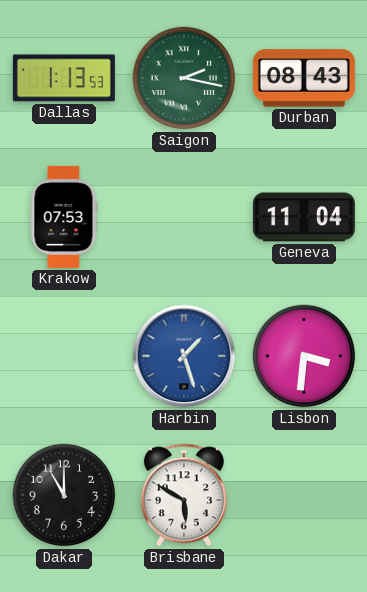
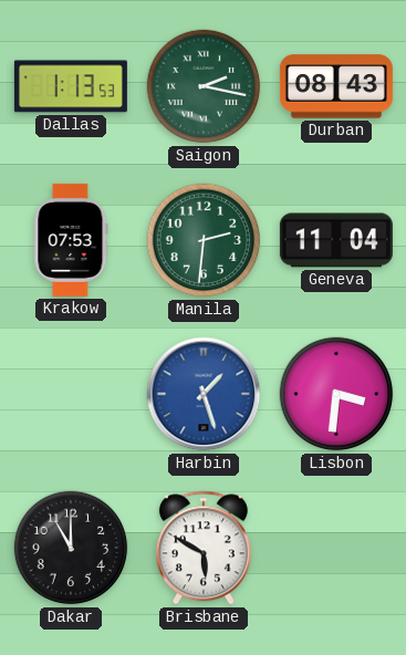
Manila: none -> 2:31 (204, 240)
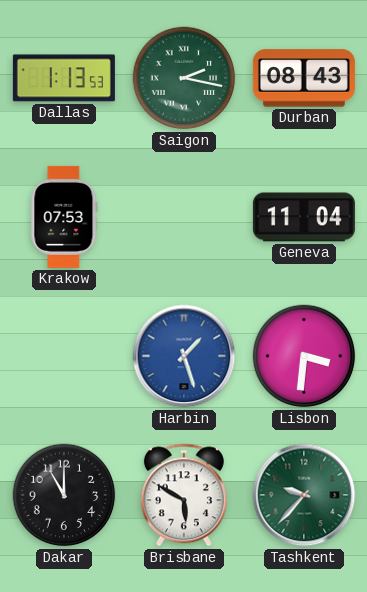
Manila: 2:31 -> none (204, 240)
Tashkent: none -> 9:37 (304, 495)
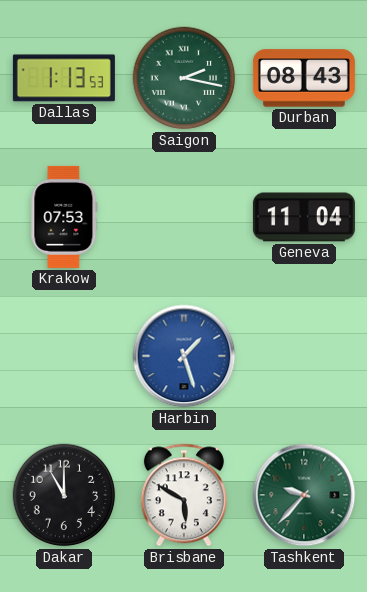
Lisbon: 3:31 -> none (304, 356)
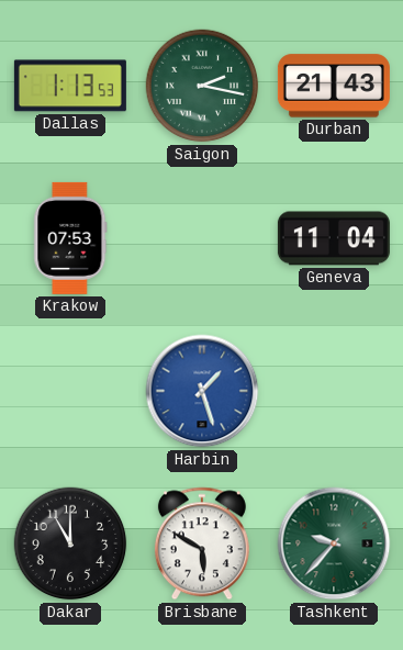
Durban: 08:43 -> 21:43 (334, 86)
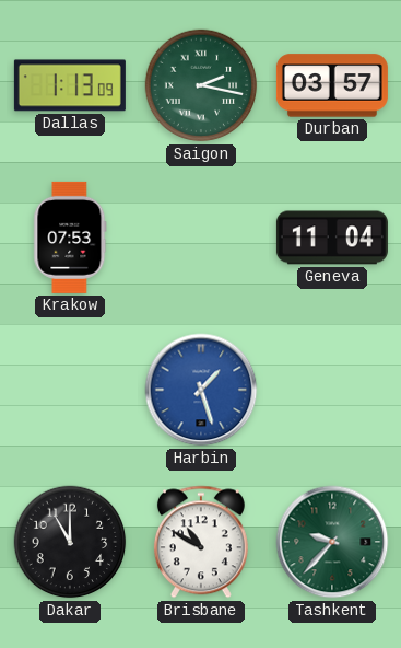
Dallas: 1:13:53 -> 1:13:09 (70, 85)
Durban: 21:43 -> 03:57 (332, 85)
Brisbane: 5:50 -> 10:50 (201, 542)
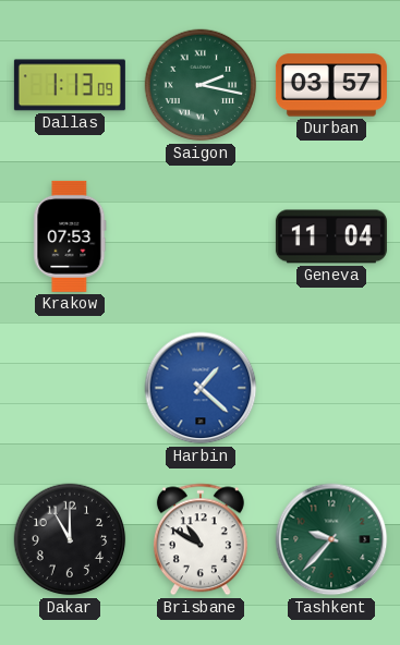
Harbin: 1:27 -> 1:22 (201, 388)
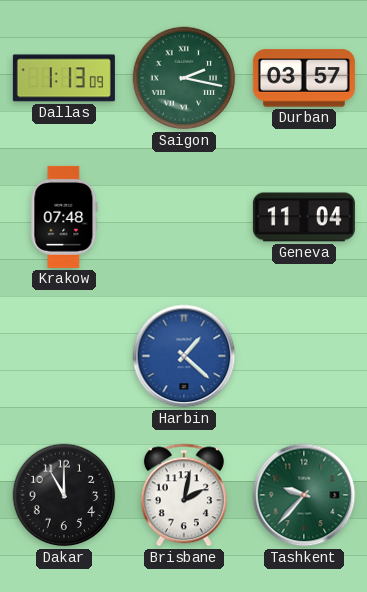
Krakow: 07:53 -> 07:48 (64, 217)
Brisbane: 10:50 -> 2:02 (184, 495)
